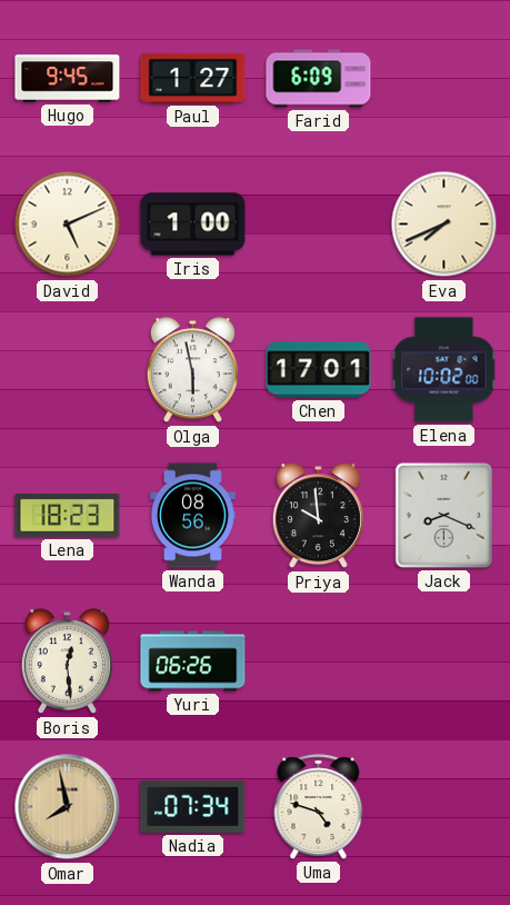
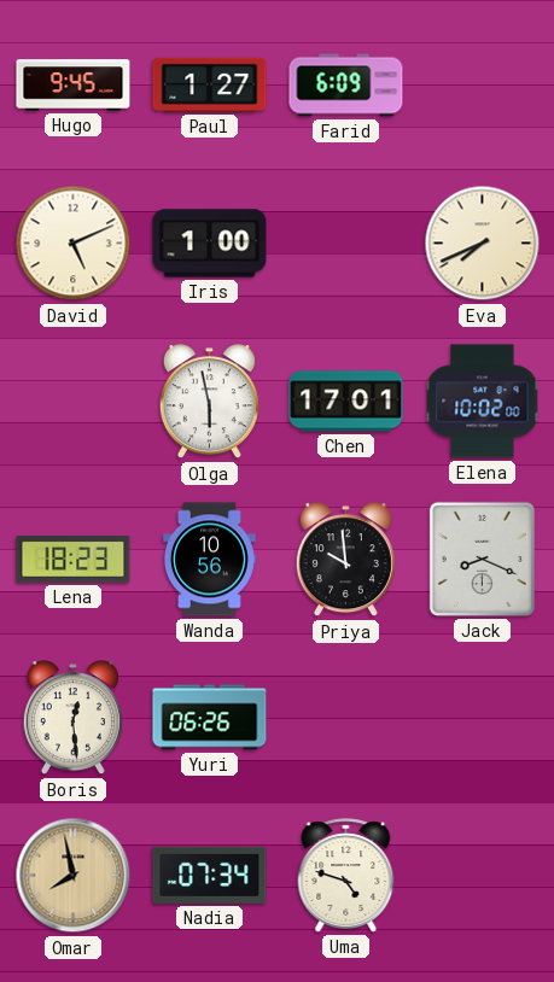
Wanda: 08:56 -> 10:56 (210, 560)
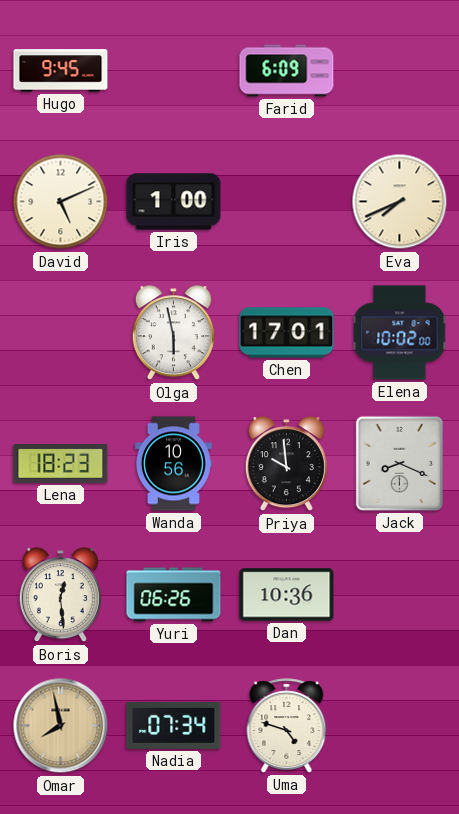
Paul: 1:27 -> none (210, 84)
Dan: none -> 10:36 (287, 595)
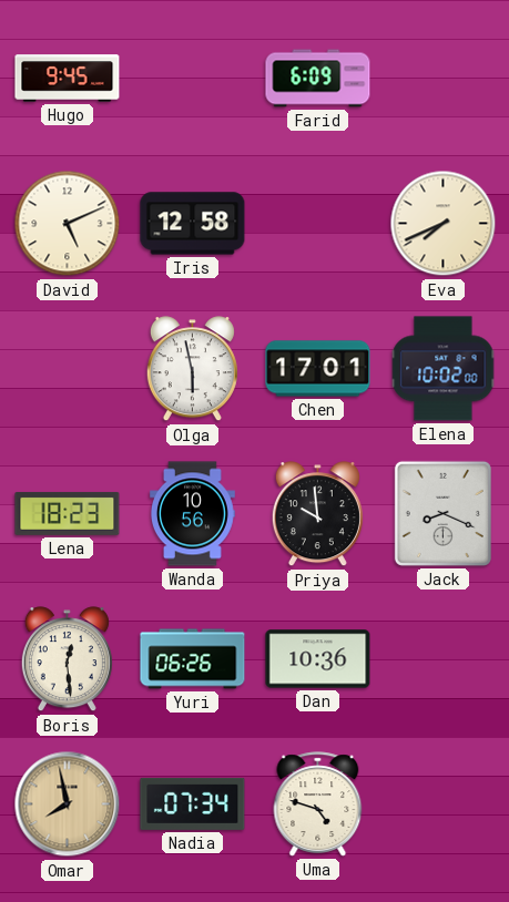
Iris: 1:00 -> 12:58 (193, 224)
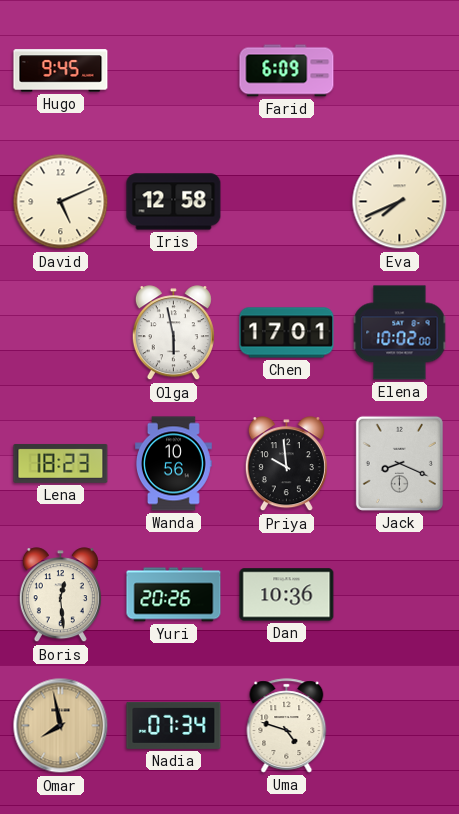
Yuri: 06:26 -> 20:26 (174, 595)
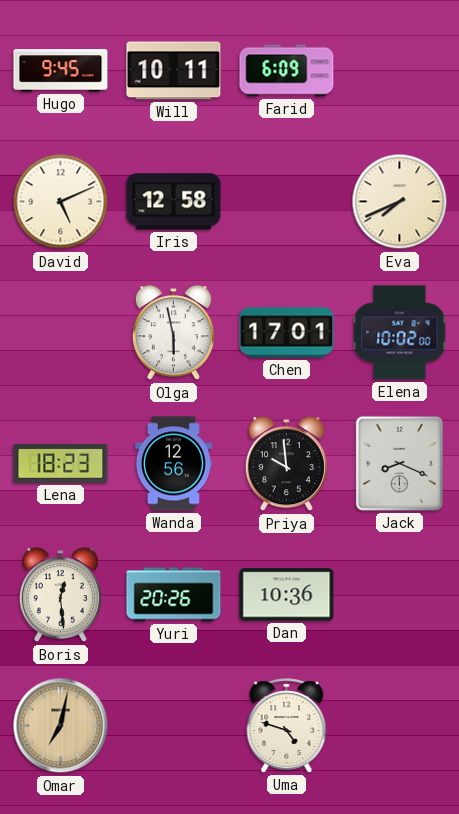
Will: none -> 10:11 (174, 71)
Wanda: 10:56 -> 12:56 (174, 464)
Omar: 7:58 -> 7:02 (61, 726)
Nadia: 07:34 -> none (174, 725)
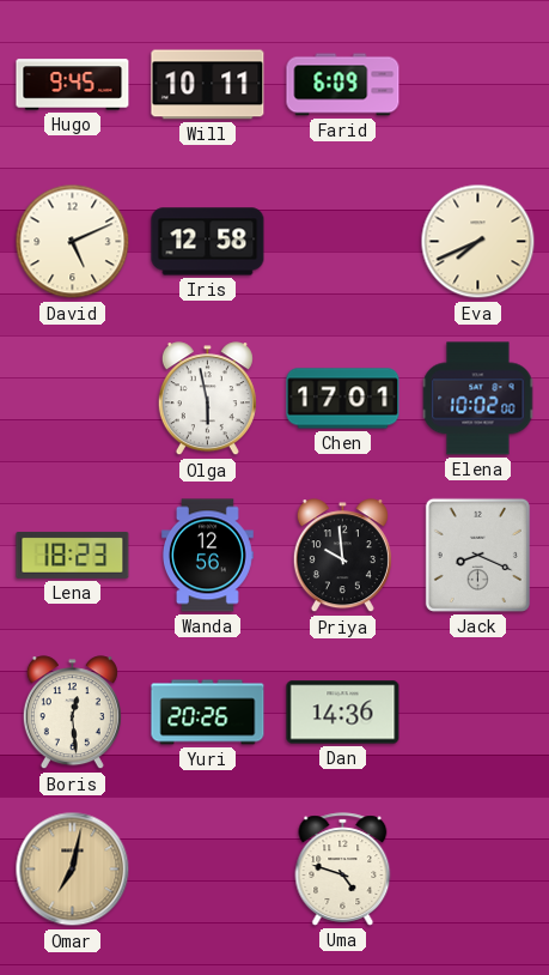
Dan: 10:36 -> 14:36 (343, 713)
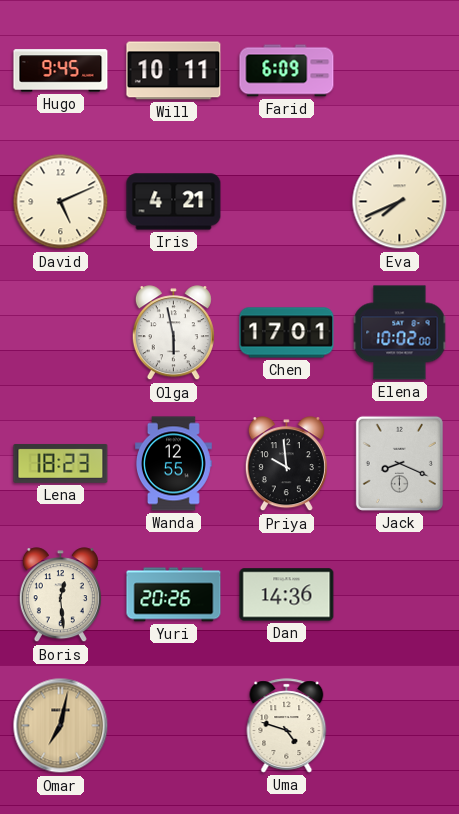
Iris: 12:58 -> 4:21 (174, 202)
Wanda: 12:56 -> 12:55 (174, 464)
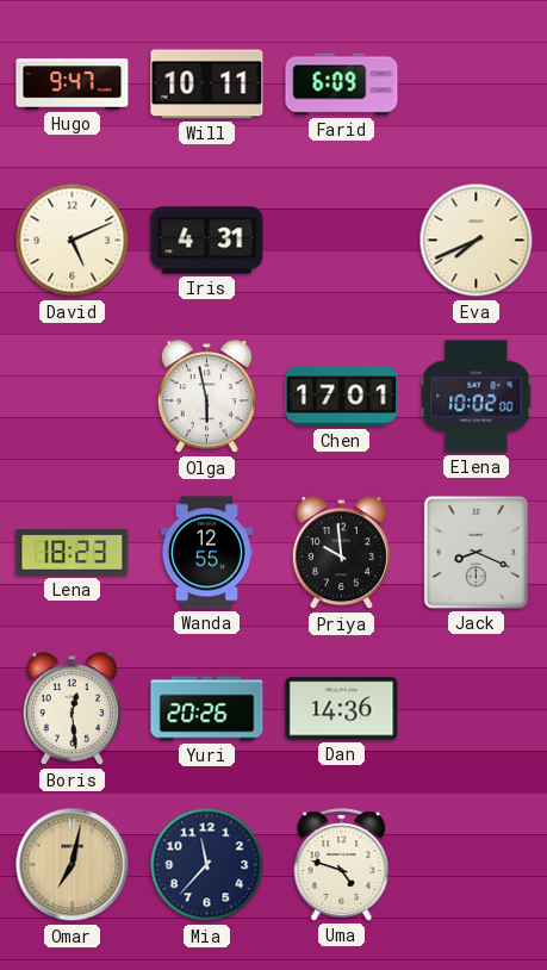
Hugo: 9:45 -> 9:47 (73, 85)
Iris: 4:21 -> 4:31 (207, 241)
Mia: none -> 11:37 (207, 865)
